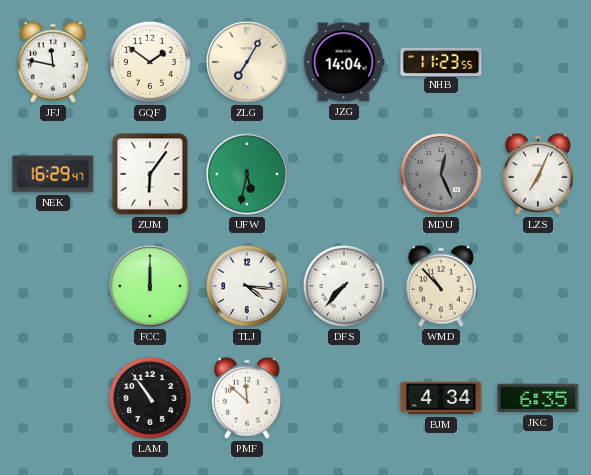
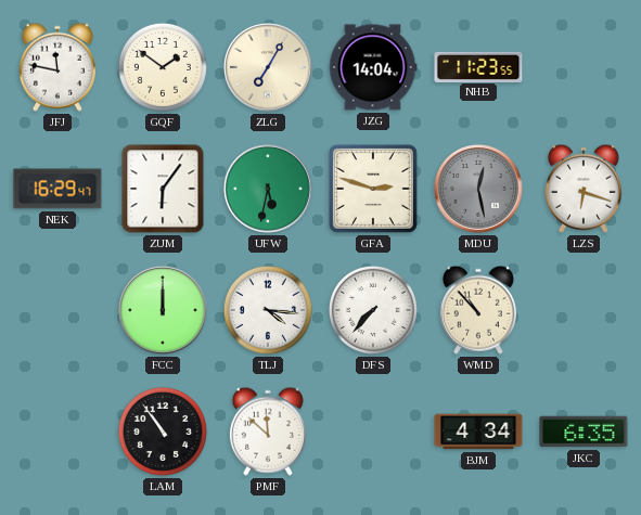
GFA: none -> 2:48 (373, 189)
MDU: 12:26 -> 12:28 (479, 190)
LZS: 7:04 -> 6:18 (584, 189)
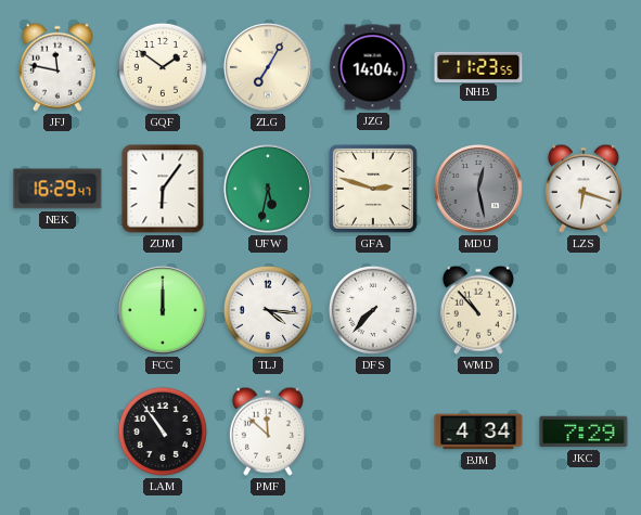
JKC: 6:35 -> 7:29 (584, 432)
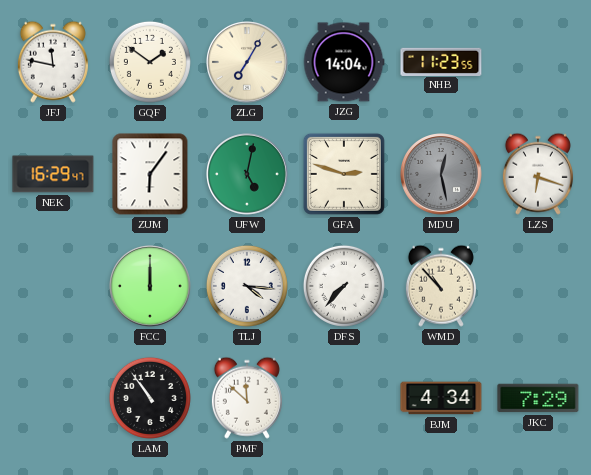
UFW: 5:32 -> 5:02 (248, 175)
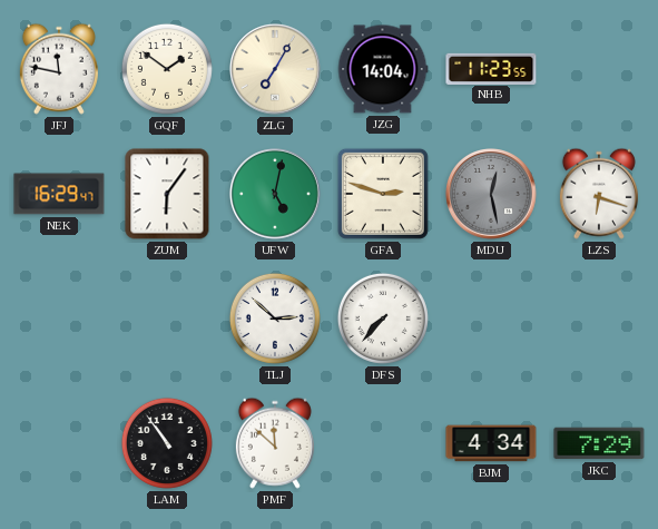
FCC: 12:00 -> none (151, 287)
TLJ: 4:16 -> 2:52 (275, 319)
WMD: 10:53 -> none (441, 286)
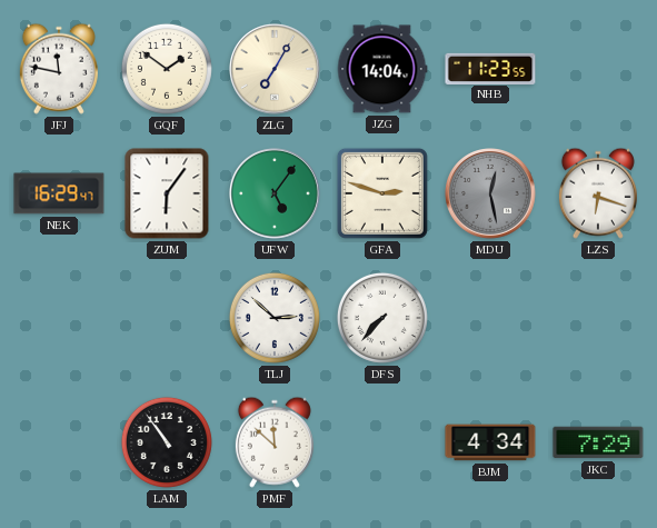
UFW: 5:02 -> 5:06 (276, 195)
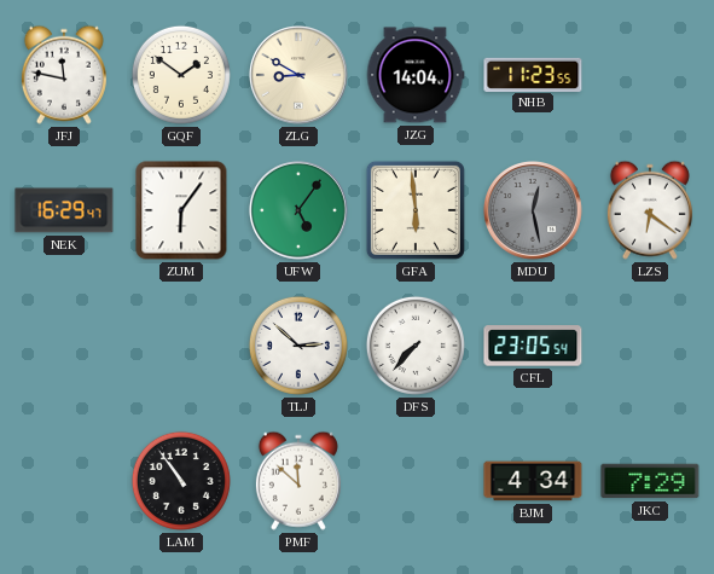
ZLG: 7:05 -> 8:50 (300, 76)
GFA: 2:48 -> 5:59 (416, 210)
LZS: 6:18 -> 6:21 (650, 210)
CFL: none -> 23:05 (533, 346)
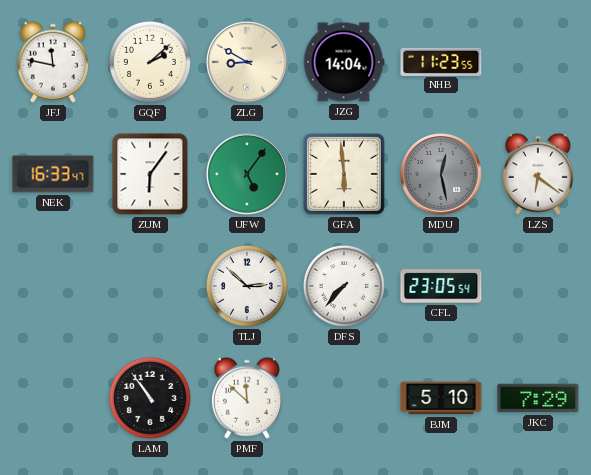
GQF: 1:51 -> 2:08 (150, 62)
NEK: 16:29 -> 16:33 (53, 174)
BJM: 4:34 -> 5:10 (441, 398)
